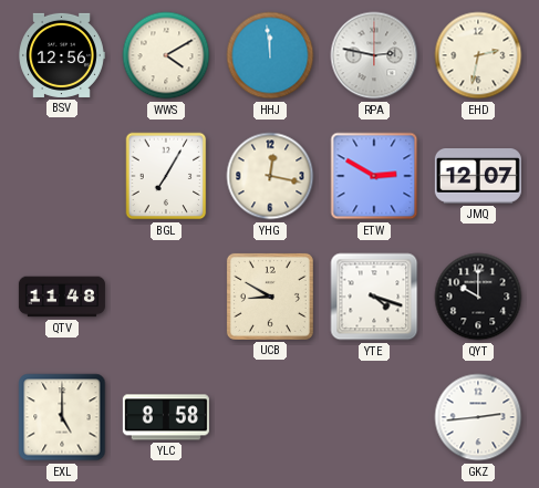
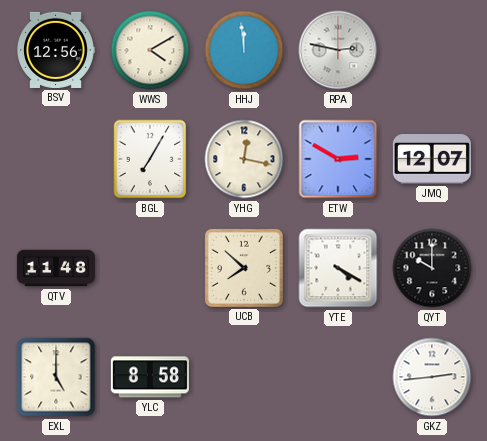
EHD: 2:32 -> none (478, 55)
UCB: 8:50 -> 7:52 (244, 268)
YTE: 4:18 -> 4:20 (338, 268)
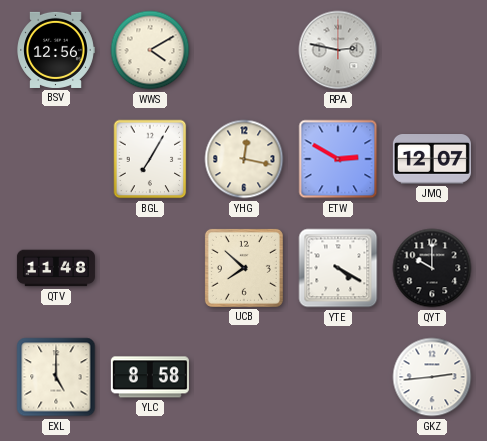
HHJ: 11:59 -> none (244, 50)
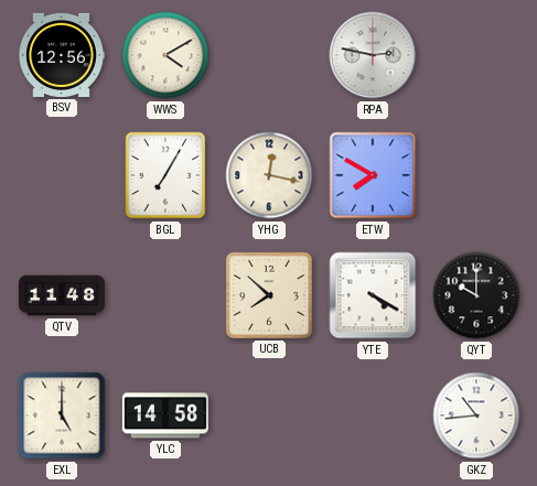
ETW: 2:50 -> 7:50 (373, 175)
JMQ: 12:07 -> none (432, 160)
YLC: 8:58 -> 14:58 (165, 415)
GKZ: 2:44 -> 10:44 (476, 415)
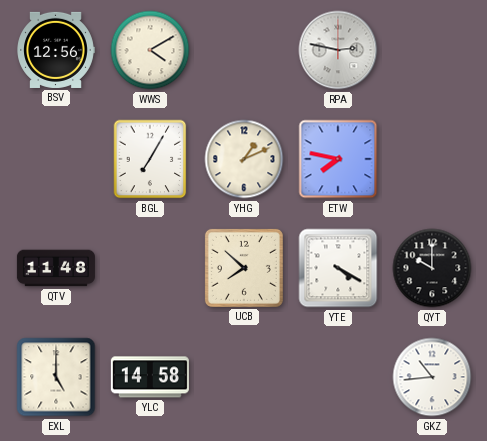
YHG: 12:17 -> 1:11 (244, 159)
ETW: 7:50 -> 7:47 (338, 159)
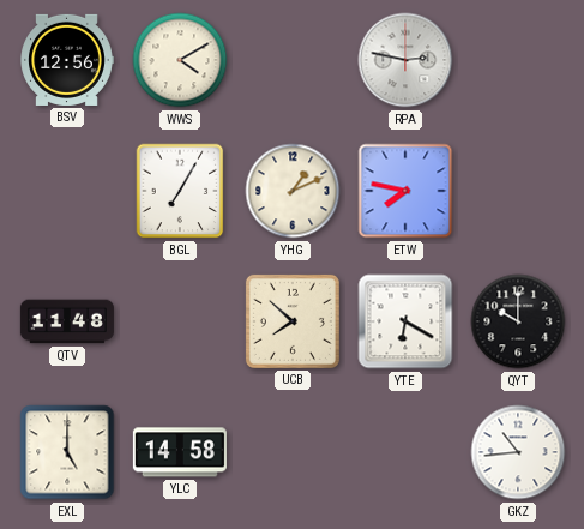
YTE: 4:20 -> 6:20 (405, 321)
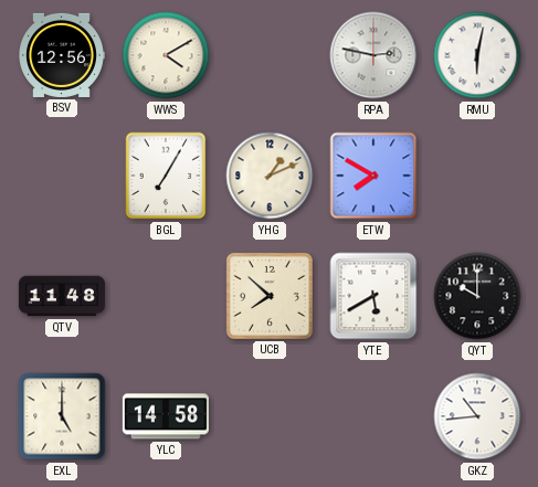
RMU: none -> 6:02 (477, 55)
ETW: 7:47 -> 7:50 (373, 176)
YTE: 6:20 -> 5:40 (373, 296)
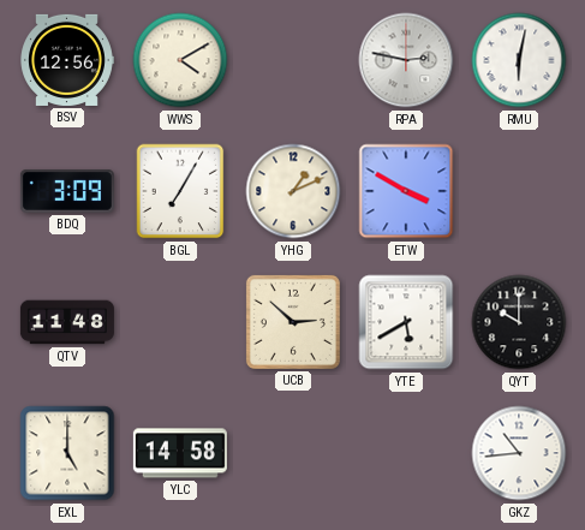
BDQ: none -> 3:09 (67, 191)
ETW: 7:50 -> 3:50 (406, 191)
UCB: 7:52 -> 2:52 (293, 322)
